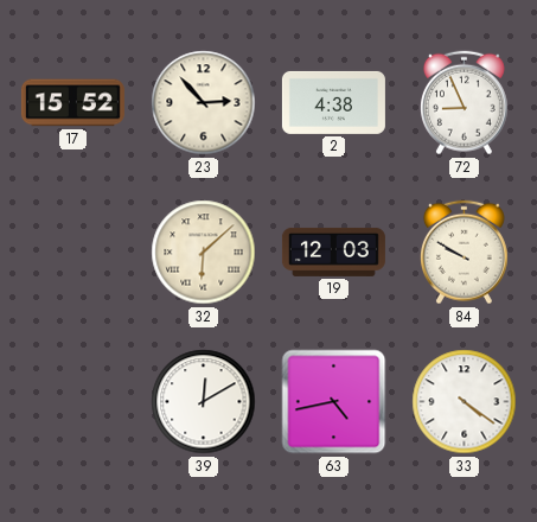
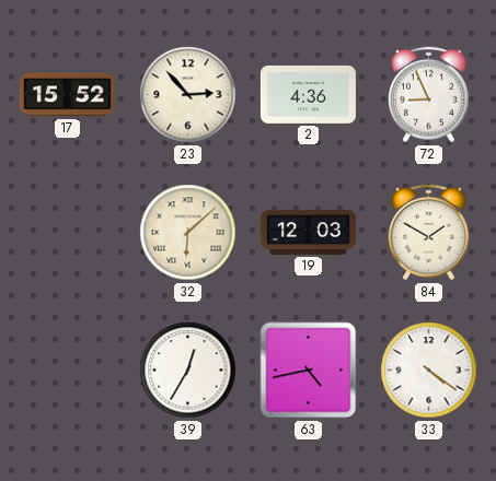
2: 4:38 -> 4:36 (308, 94)
84: 9:50 -> 1:50 (428, 233)
39: 12:10 -> 12:35 (188, 371)
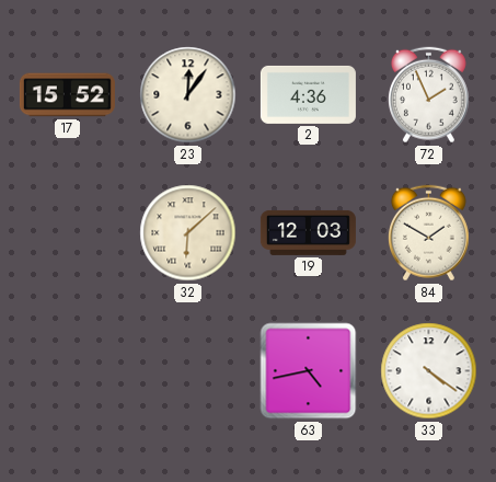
23: 2:53 -> 12:06 (188, 95)
72: 8:56 -> 1:56 (428, 95)
39: 12:35 -> none (188, 371)
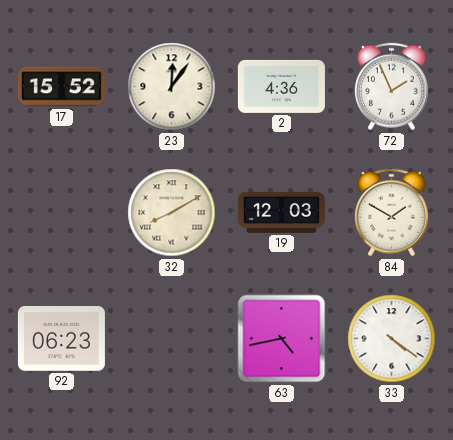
32: 6:08 -> 8:10 (172, 213)
92: none -> 06:23 (61, 339)
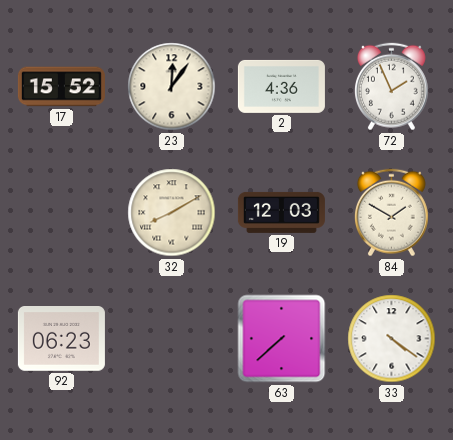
63: 4:43 -> 7:38 (282, 339)
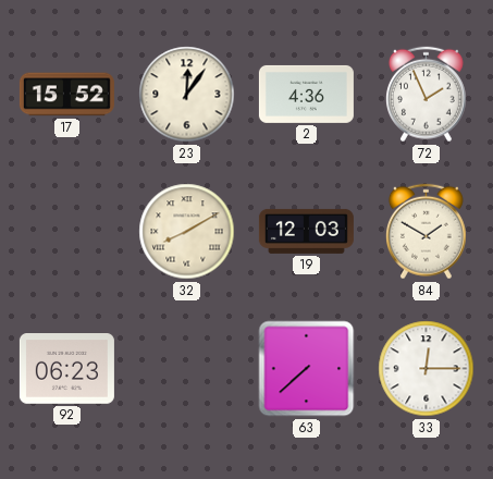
33: 4:21 -> 12:15 (427, 369)
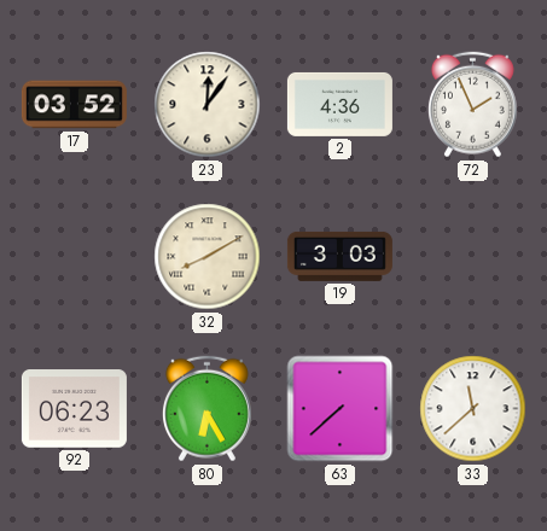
17: 15:52 -> 03:52 (74, 105)
19: 12:03 -> 3:03 (339, 256)
84: 1:50 -> none (426, 232)
80: none -> 6:25 (206, 409)
33: 12:15 -> 11:38 (473, 409)
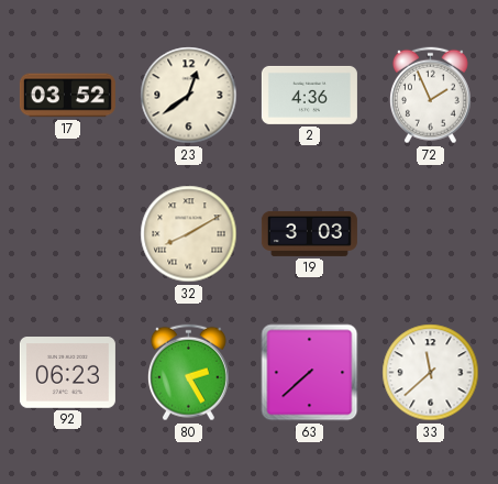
23: 12:06 -> 12:39 (189, 96)
80: 6:25 -> 2:25 (188, 373)
